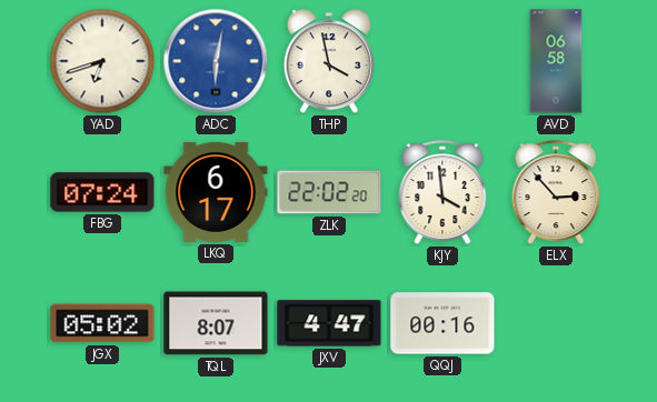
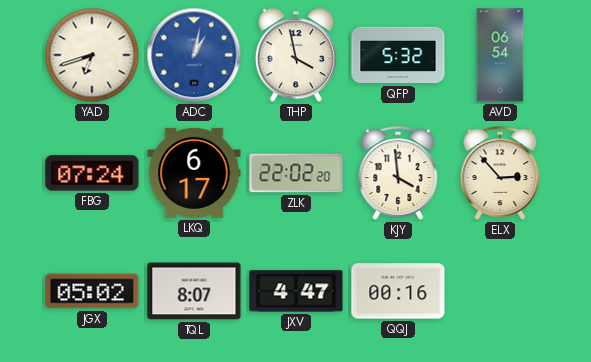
ADC: 6:02 -> 1:02 (194, 55)
QFP: none -> 5:32 (398, 55)
AVD: 06:58 -> 06:54 (500, 55)
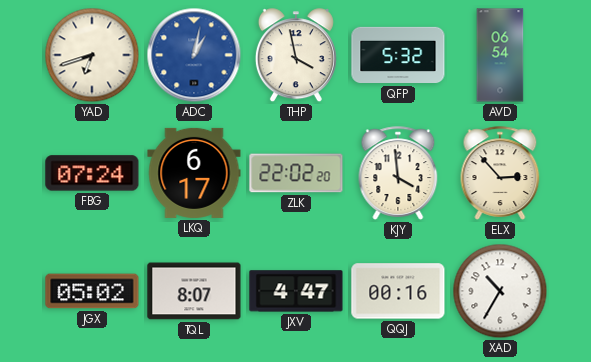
XAD: none -> 10:35 (500, 291)
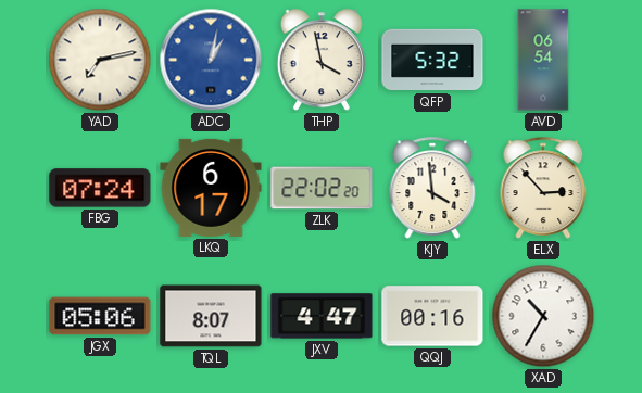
YAD: 6:42 -> 7:13 (100, 60)
JGX: 05:02 -> 05:06 (100, 316)
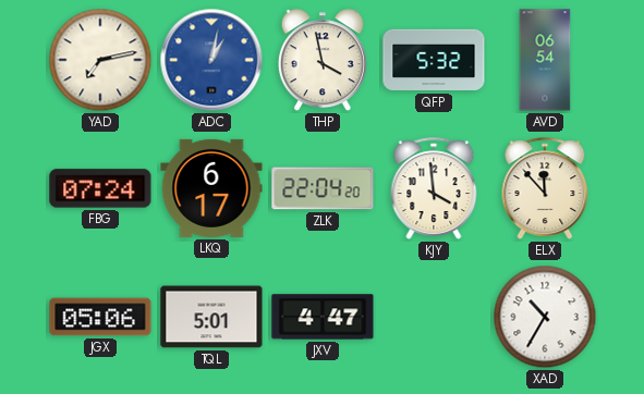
ZLK: 22:02 -> 22:04 (323, 188)
ELX: 2:53 -> 11:53 (545, 188)
TQL: 8:07 -> 5:01 (211, 317)
QQJ: 00:16 -> none (432, 316)
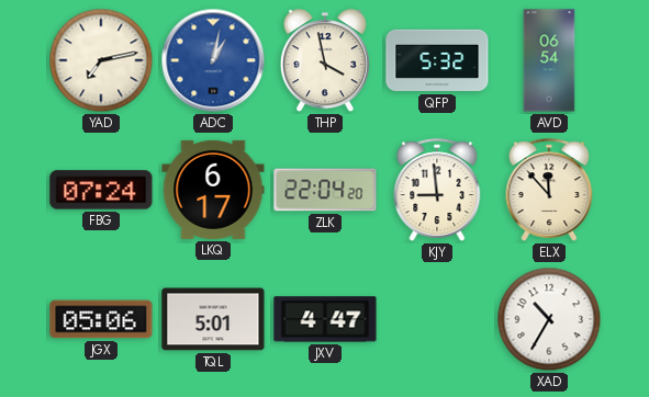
KJY: 3:59 -> 8:59 (437, 190)
